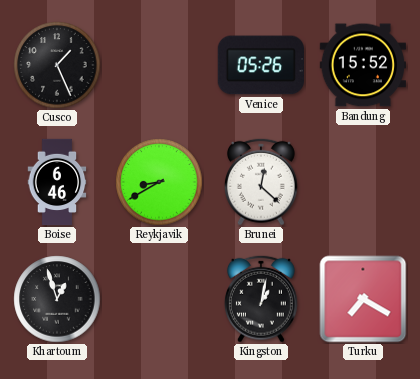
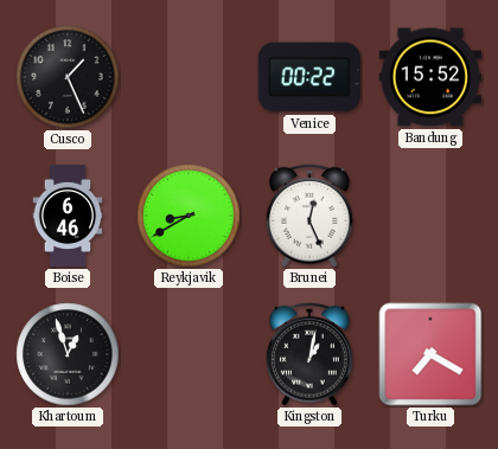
Venice: 05:26 -> 00:22 (309, 77)
Brunei: 12:22 -> 12:26 (309, 216)
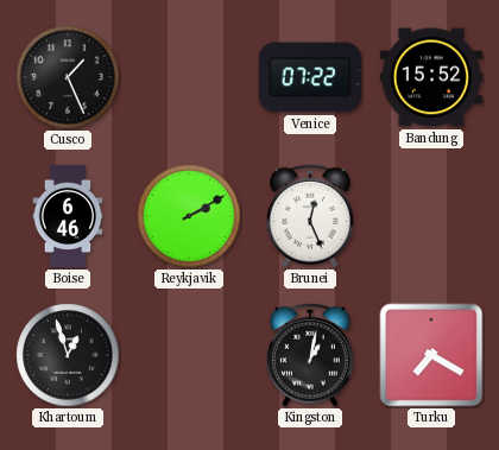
Venice: 00:22 -> 07:22 (310, 77)
Reykjavik: 8:40 -> 2:10 (189, 216)
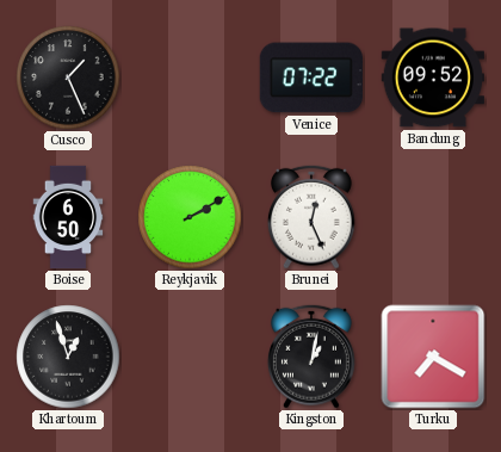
Bandung: 15:52 -> 09:52 (432, 78)
Boise: 6:46 -> 6:50 (68, 217)
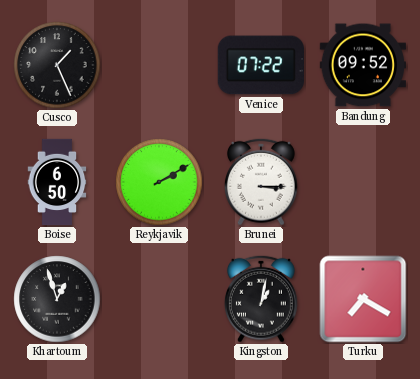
Brunei: 12:26 -> 3:15 (261, 182)
